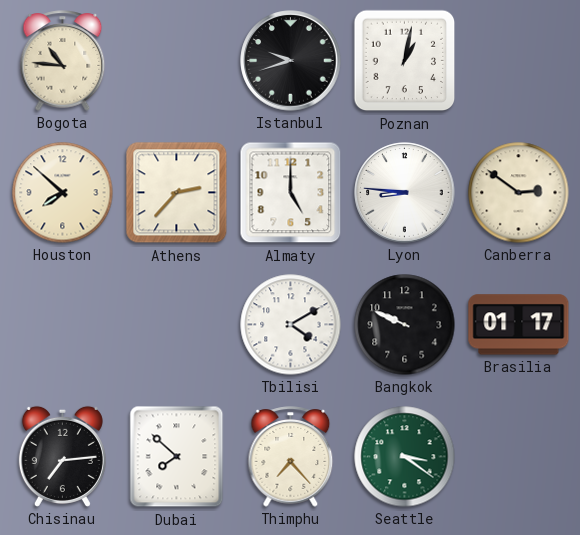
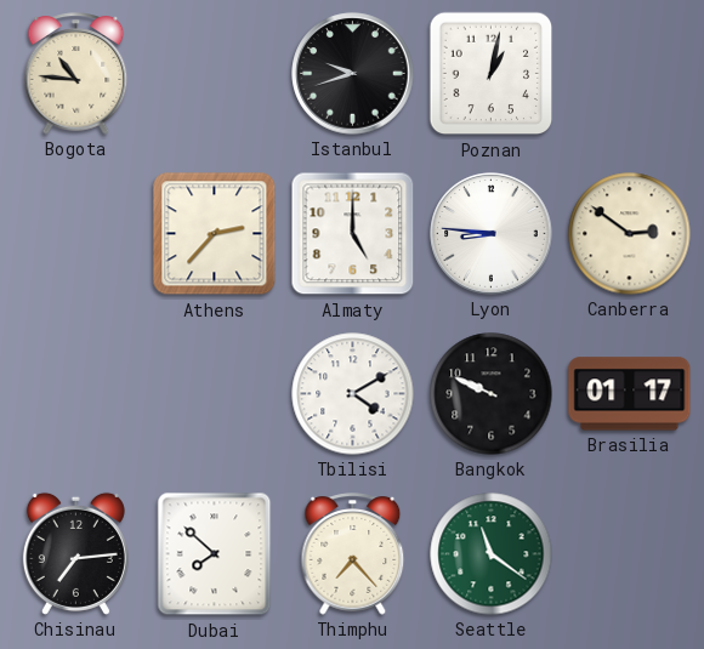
Houston: 7:52 -> none (63, 193)
Seattle: 3:21 -> 11:21 (492, 554)
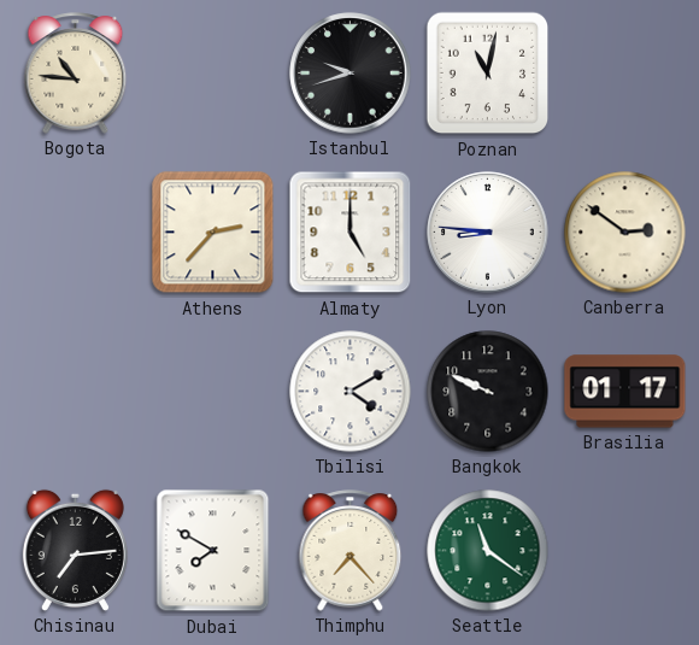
Poznan: 1:02 -> 11:02 (488, 74)
Dubai: 7:52 -> 7:50 (213, 551)
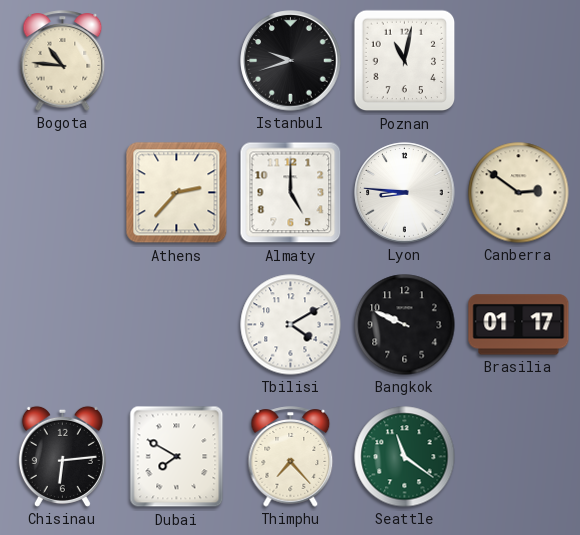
Chisinau: 7:14 -> 6:14 (62, 456)
